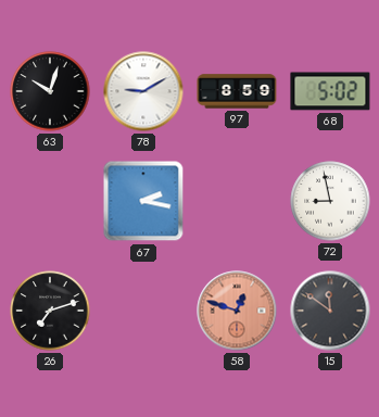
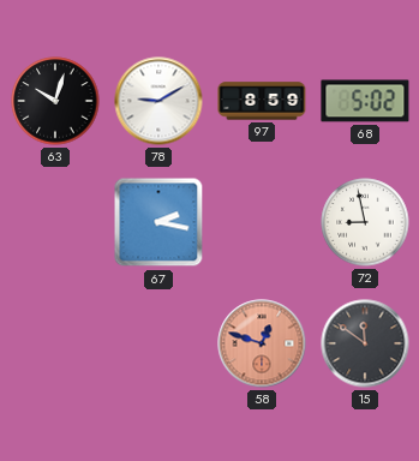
26: 7:12 -> none (50, 311)
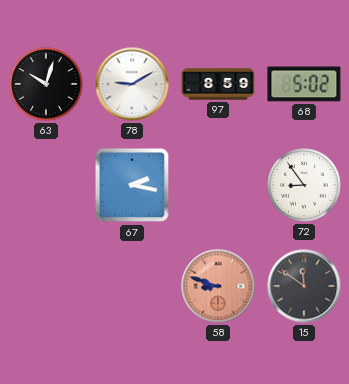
72: 8:58 -> 8:54 (304, 185)
58: 12:48 -> 8:48 (218, 286)
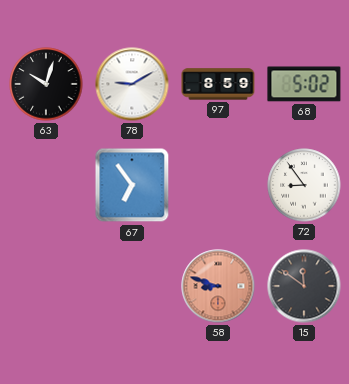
67: 2:17 -> 6:54 (132, 185)
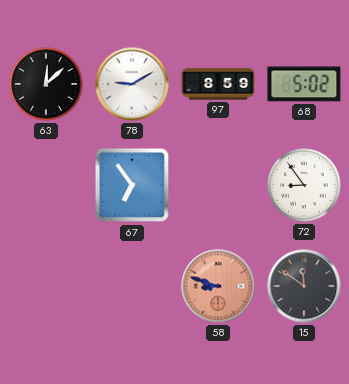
63: 10:03 -> 12:08 (46, 84)
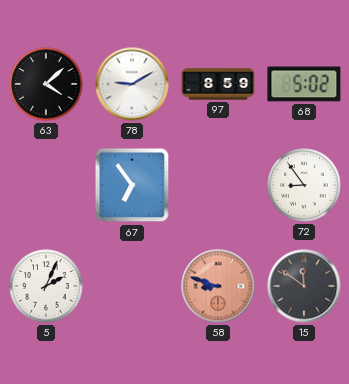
63: 12:08 -> 4:08 (46, 84)
5: none -> 2:04 (46, 286)
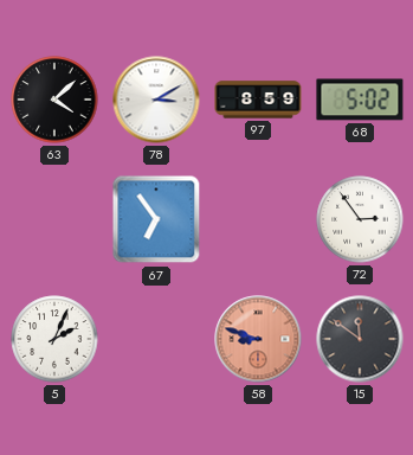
78: 9:10 -> 3:10 (156, 100)
72: 8:54 -> 2:54 (360, 219)
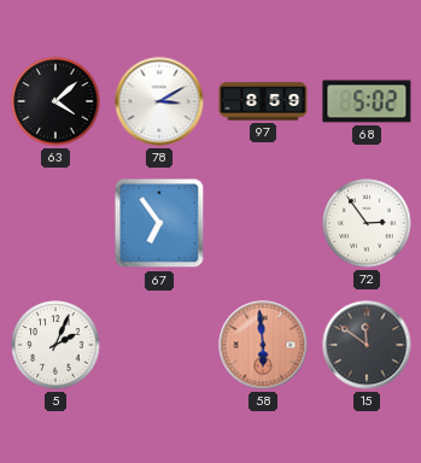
58: 8:48 -> 5:59 (263, 345)
